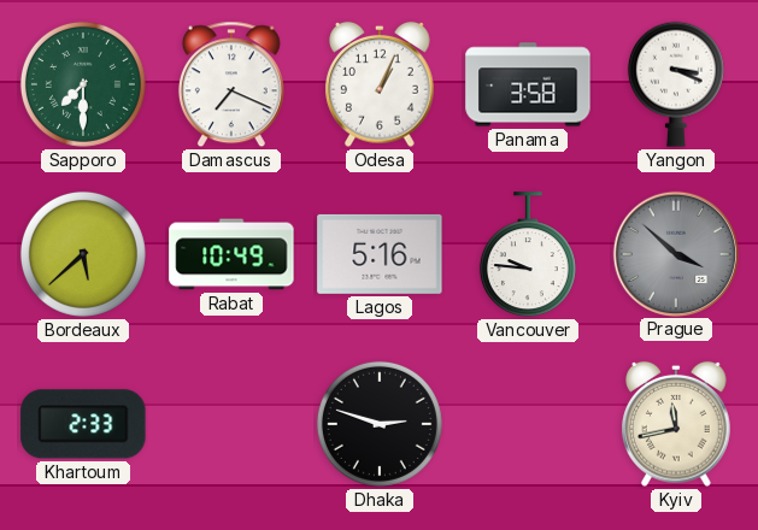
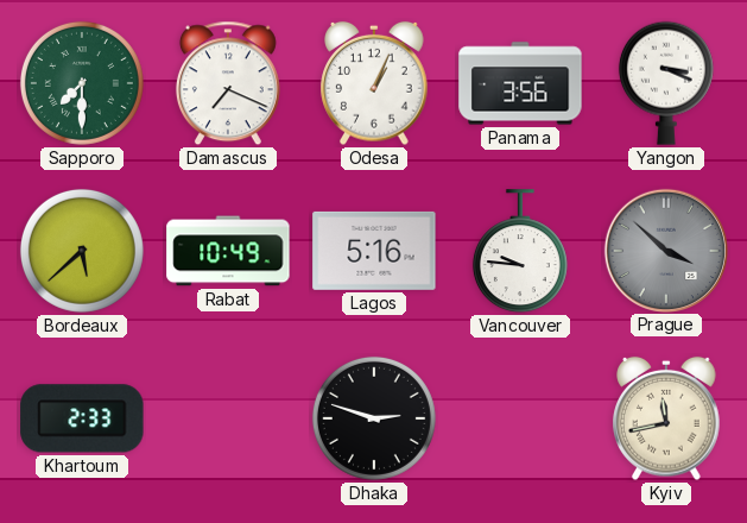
Panama: 3:58 -> 3:56 (520, 83)
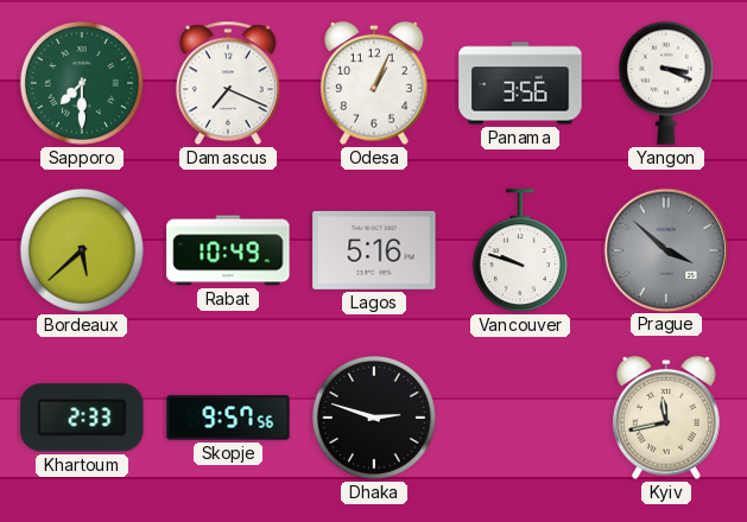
Vancouver: 9:46 -> 9:48 (520, 252)
Skopje: none -> 9:57 (228, 418)
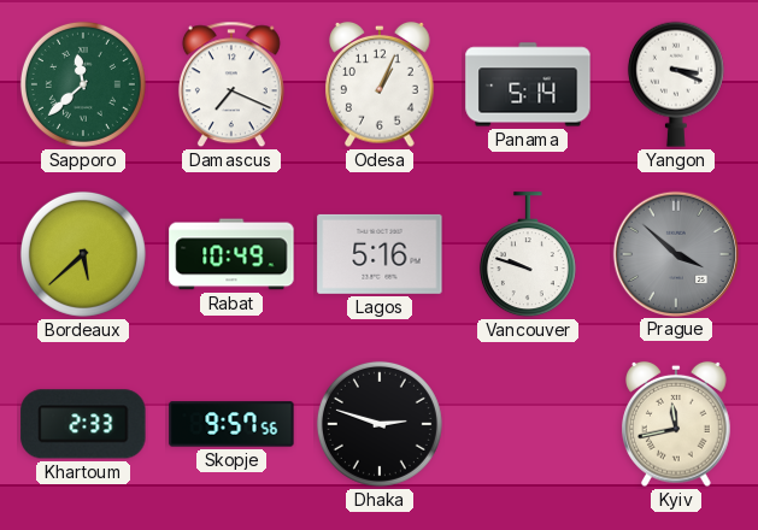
Sapporo: 7:30 -> 11:38 (83, 84)
Panama: 3:56 -> 5:14 (528, 84)
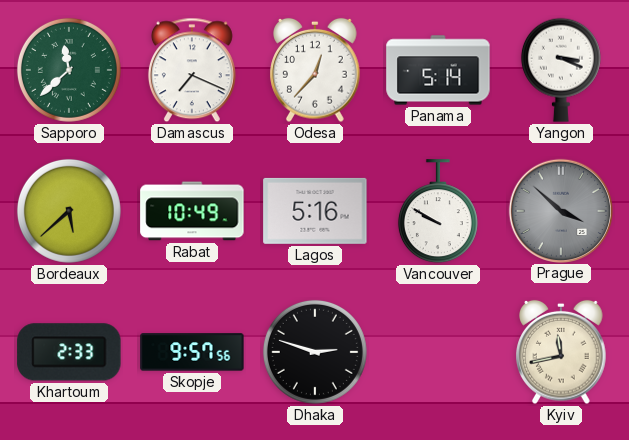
Odesa: 1:04 -> 12:37 (315, 70)
Vancouver: 9:48 -> 9:50 (438, 212)
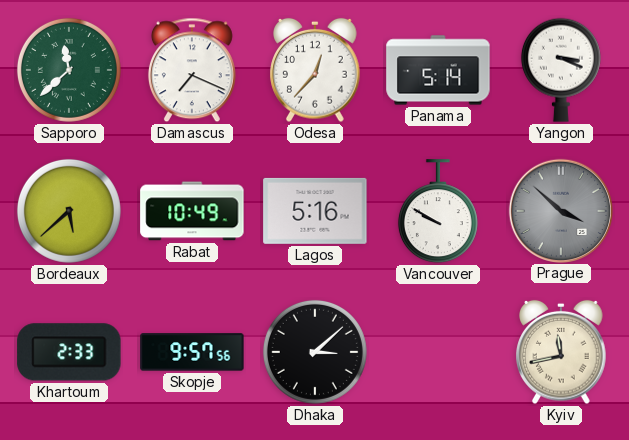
Dhaka: 2:48 -> 3:08 (315, 352)
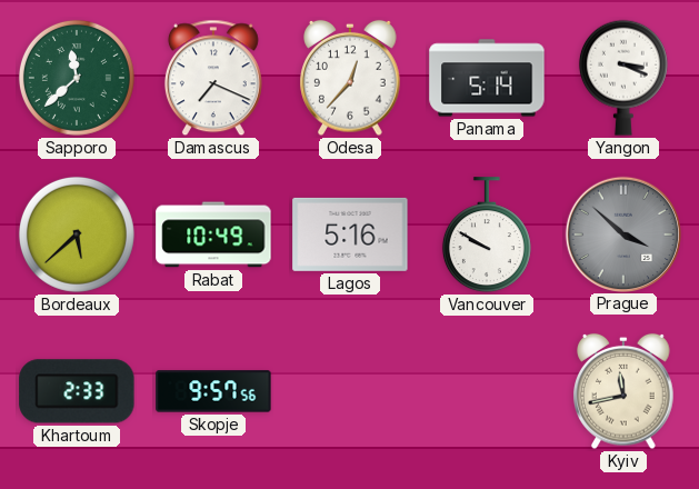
Dhaka: 3:08 -> none (315, 352)
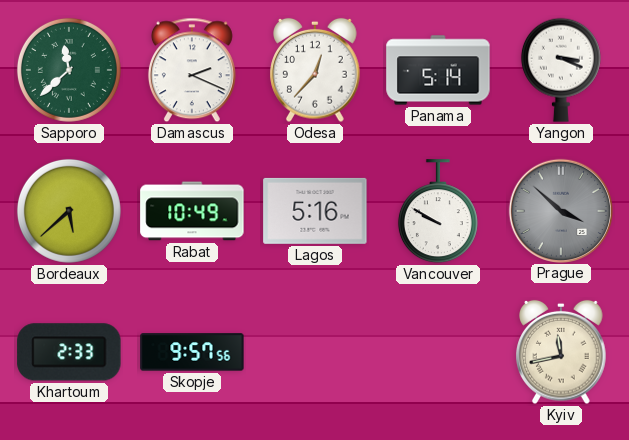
Damascus: 7:19 -> 2:19 (192, 70)
